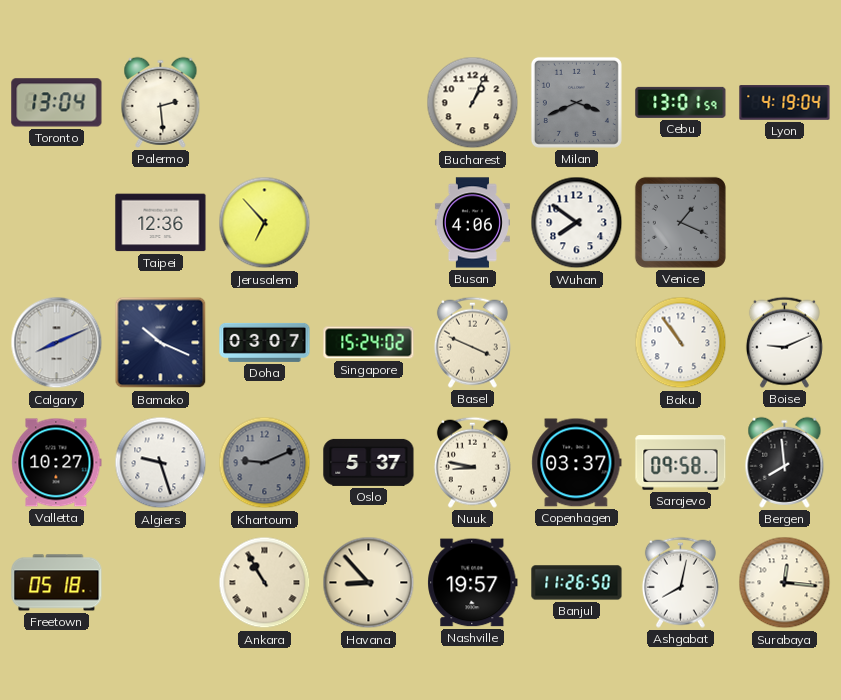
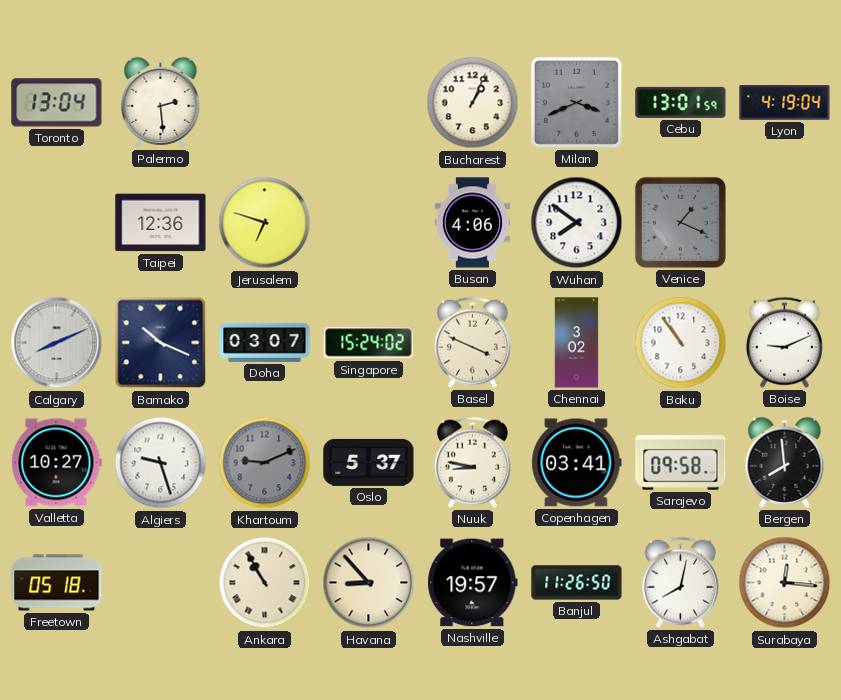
Jerusalem: 6:53 -> 6:48 (265, 223)
Chennai: none -> 3:02 (577, 343)
Copenhagen: 03:37 -> 03:41 (577, 463)
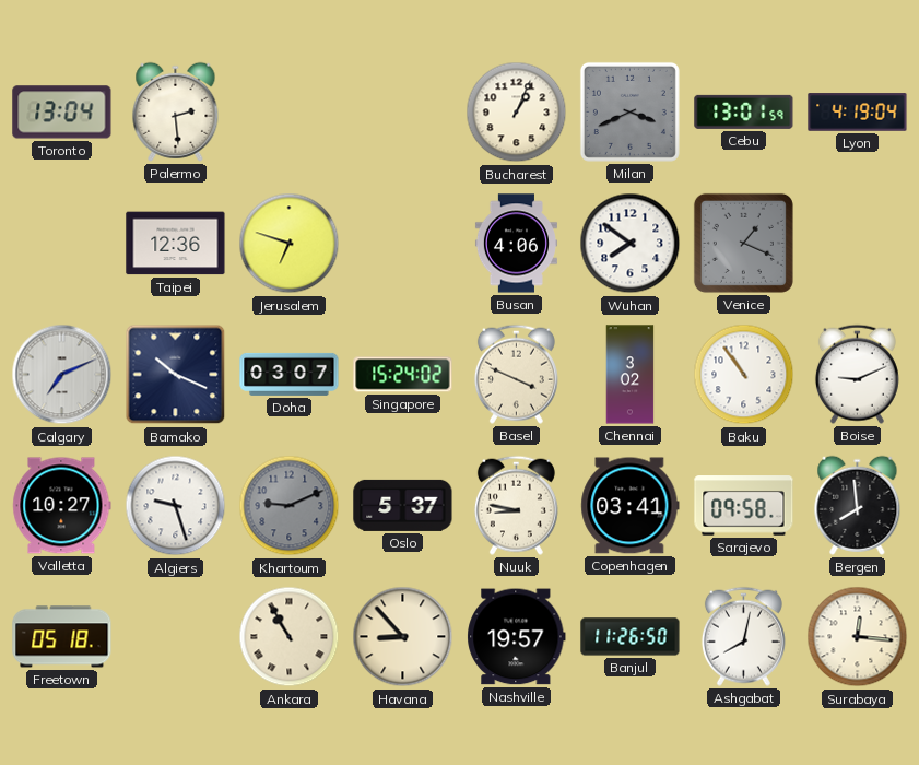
Calgary: 8:11 -> 7:11 (62, 375)
